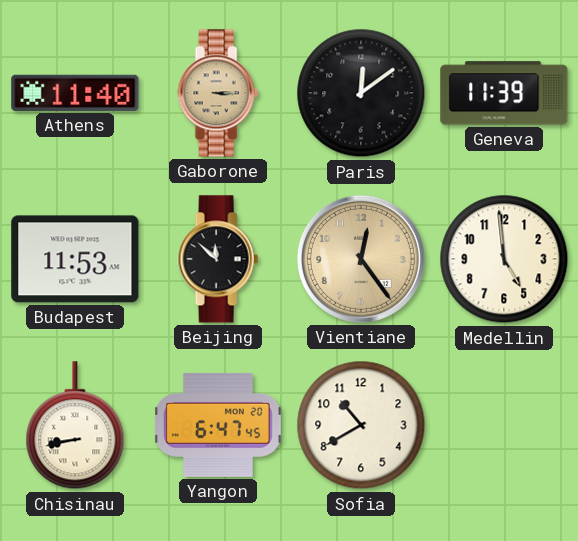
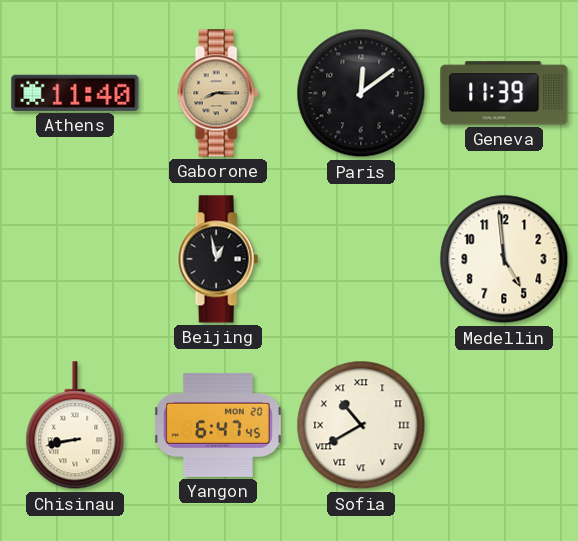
Gaborone: 3:15 -> 8:15 (218, 93)
Budapest: 11:53 -> none (75, 259)
Beijing: 11:52 -> 12:58 (218, 259)
Vientiane: 12:24 -> none (361, 259)
Sofia numerals: Arabic -> Roman (361, 425)
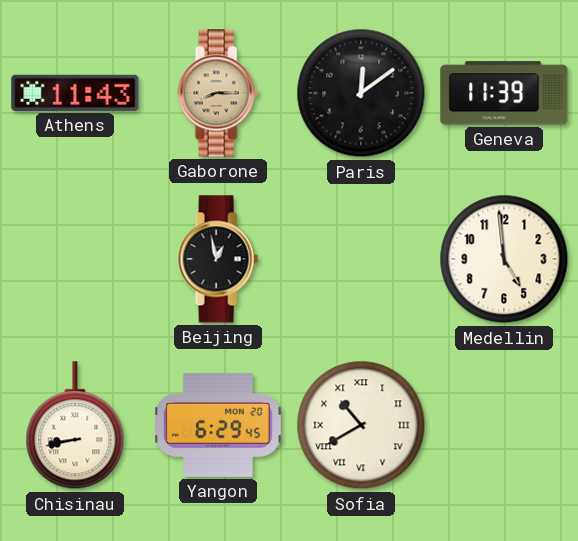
Athens: 11:40 -> 11:43 (75, 93)
Yangon: 6:47 -> 6:29 (219, 425)
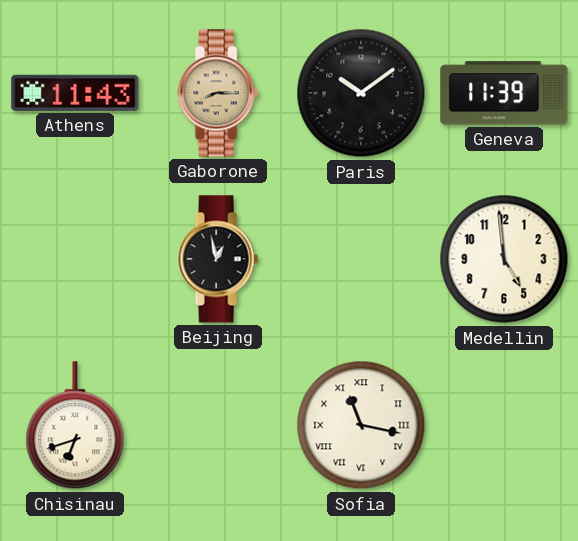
Paris: 12:09 -> 10:09 (361, 93)
Chisinau: 8:43 -> 6:42 (75, 426)
Yangon: 6:29 -> none (219, 425)
Sofia: 10:40 -> 11:17 (361, 425)
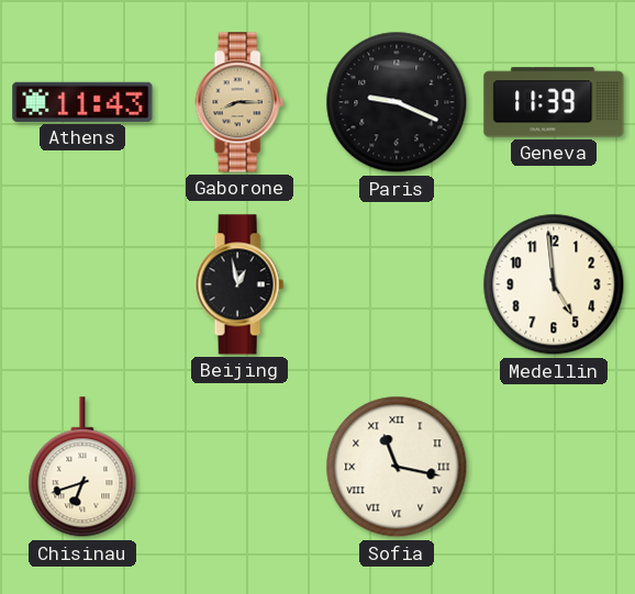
Paris: 10:09 -> 9:19 (397, 102)
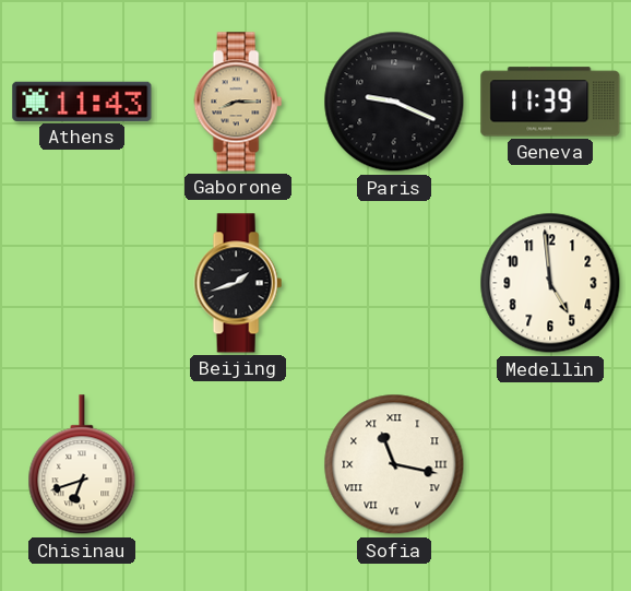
Beijing: 12:58 -> 1:42 (238, 283)
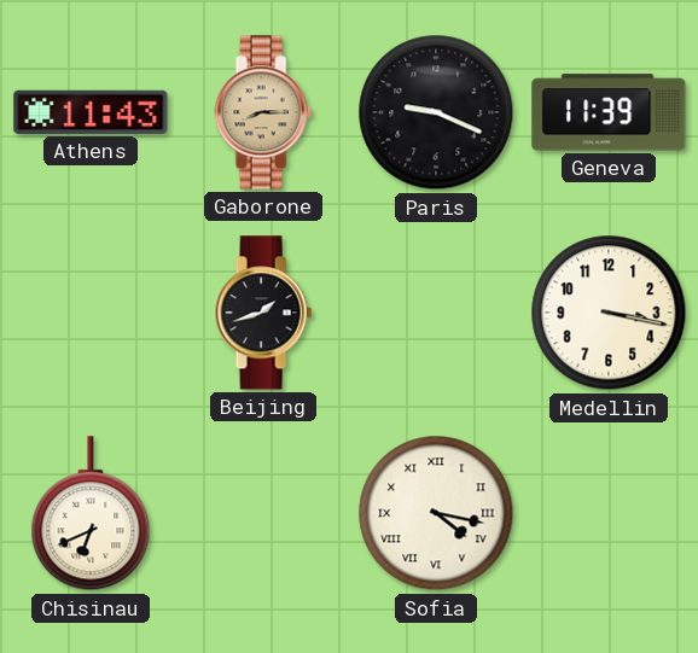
Medellin: 4:59 -> 3:17 (609, 313)
Chisinau: 6:42 -> 6:41 (91, 514)
Sofia: 11:17 -> 4:17 (436, 513)
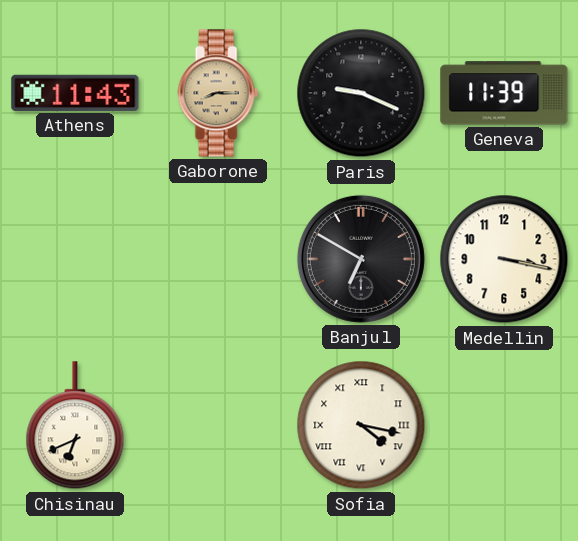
Beijing: 1:42 -> none (263, 313)
Banjul: none -> 6:50 (361, 259)
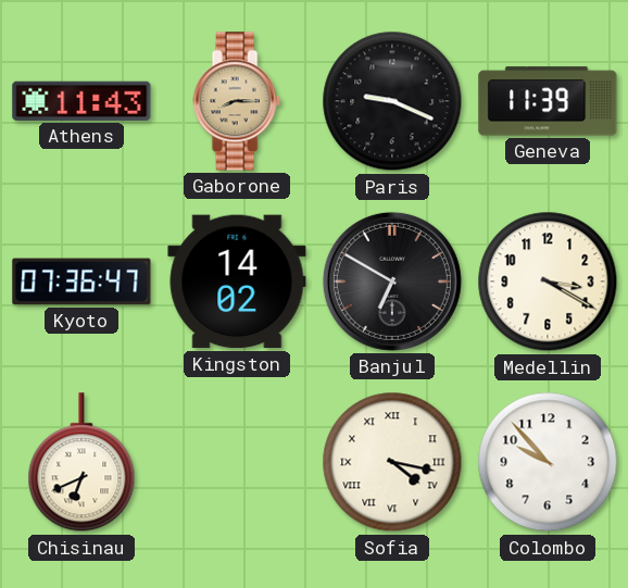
Kyoto: none -> 07:36 (81, 282)
Kingston: none -> 14:02 (237, 282)
Medellin: 3:17 -> 3:20 (548, 282)
Colombo: none -> 9:53 (548, 462)
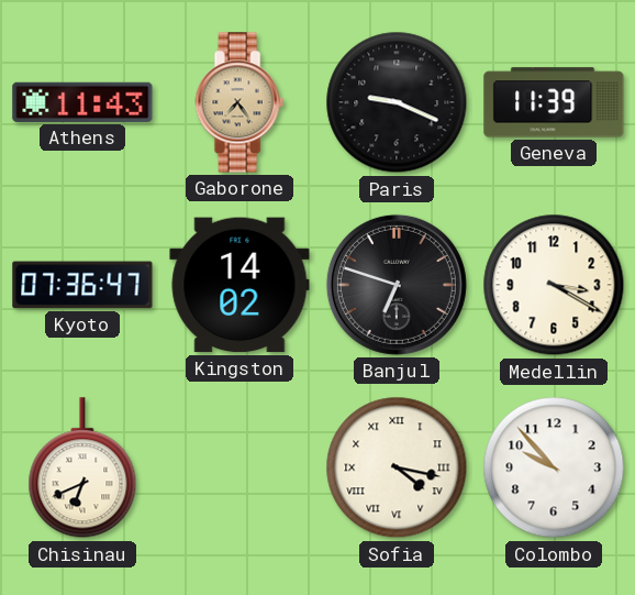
Gaborone: 8:15 -> 7:24 (239, 102)
Banjul: 6:50 -> 6:48 (397, 285)
